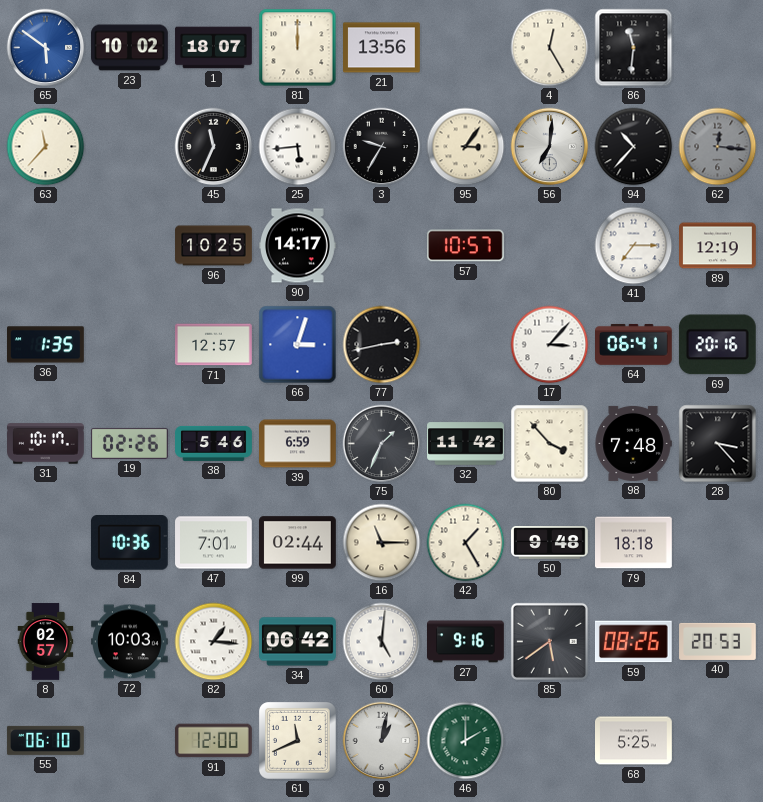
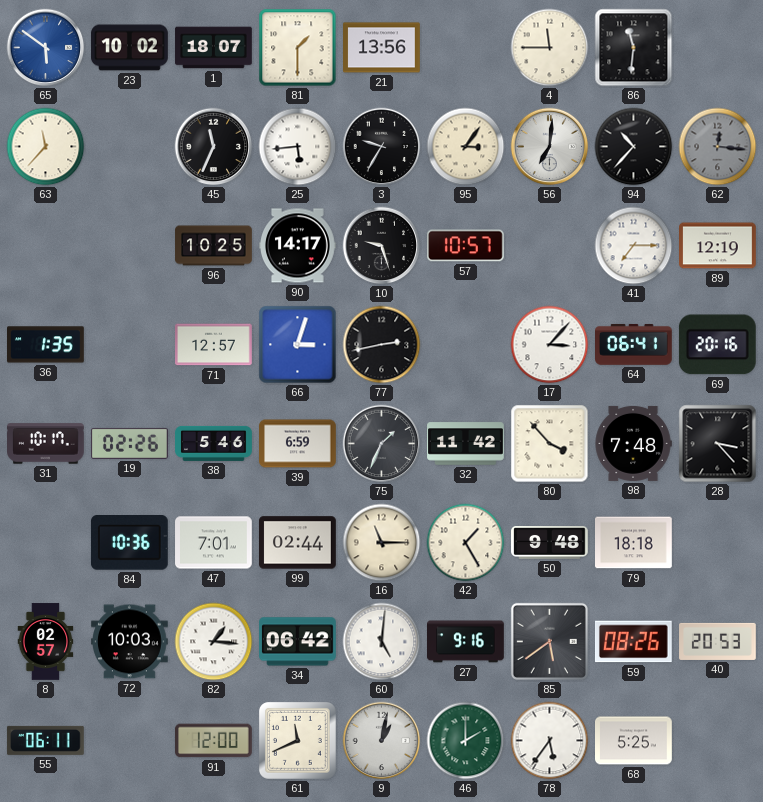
81: 12:00 -> 1:30 (298, 48)
4: 12:25 -> 11:45 (550, 48)
10: none -> 9:27 (382, 246)
55: 06:10 -> 06:11 (46, 740)
78: none -> 5:36 (550, 741)
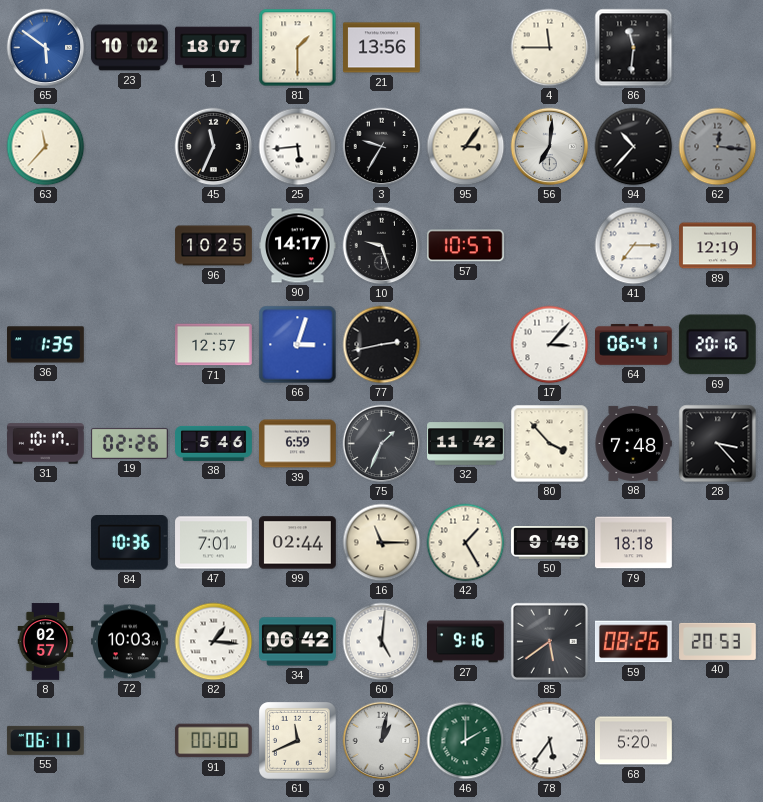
91: 12:00 -> 00:00 (214, 741)
68: 5:25 -> 5:20 (634, 741)
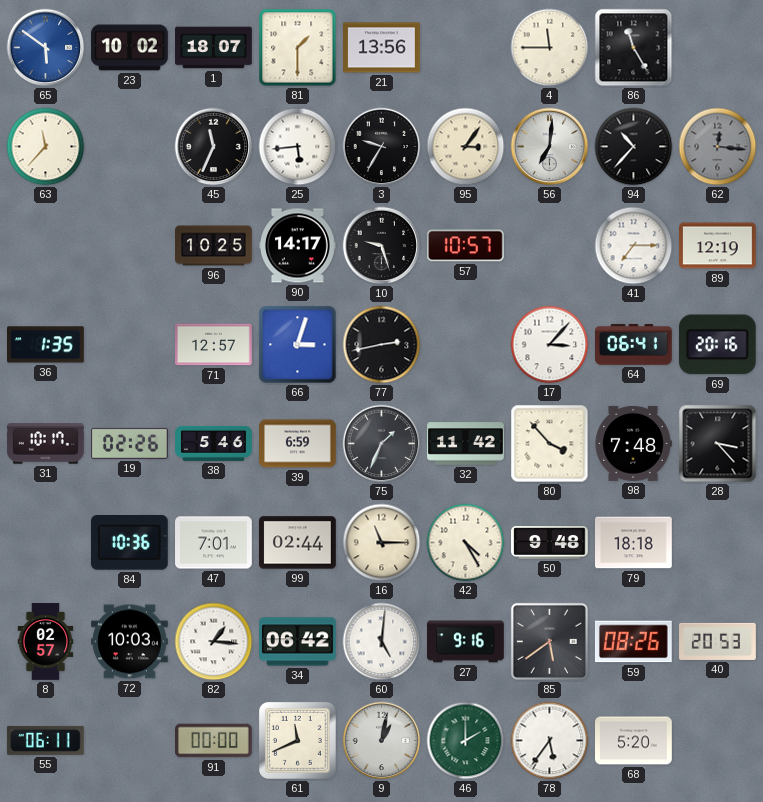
86: 11:31 -> 11:25 (634, 48)
42: 1:25 -> 4:25 (466, 543)
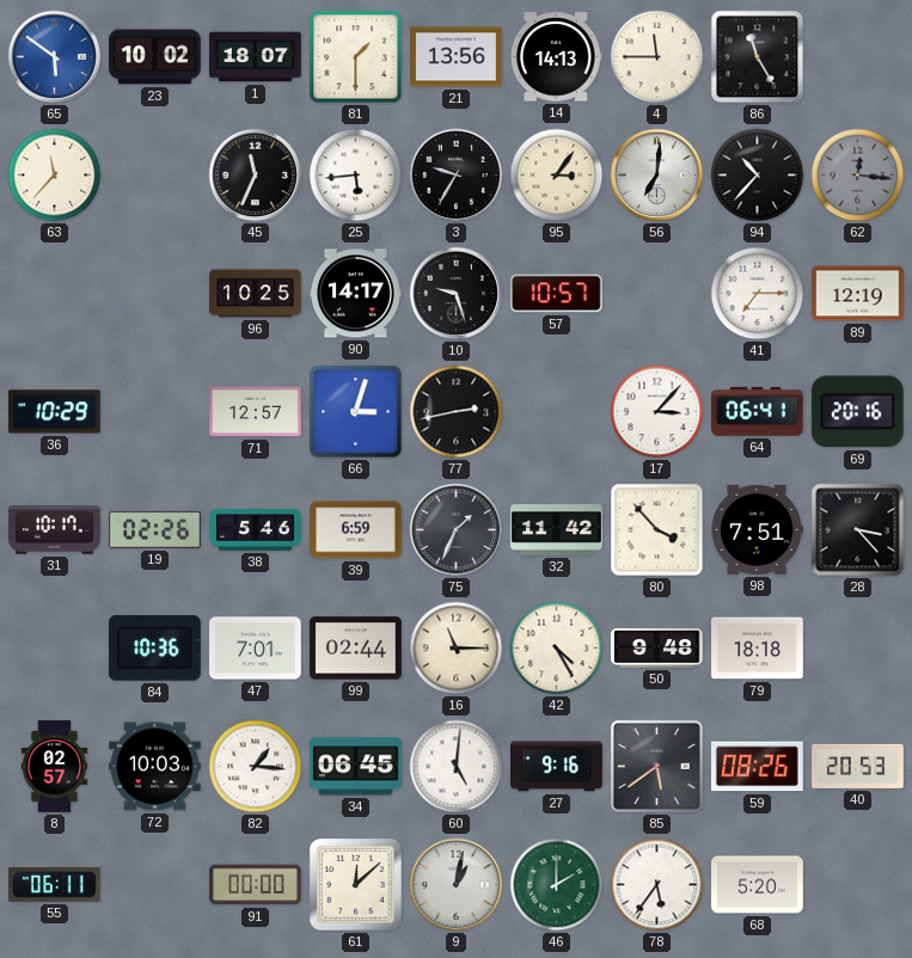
14: none -> 14:13 (556, 57)
36: 1:35 -> 10:29 (55, 412)
98: 7:48 -> 7:51 (757, 529)
34: 06:42 -> 06:45 (356, 767)
61: 11:41 -> 12:08 (355, 884)
